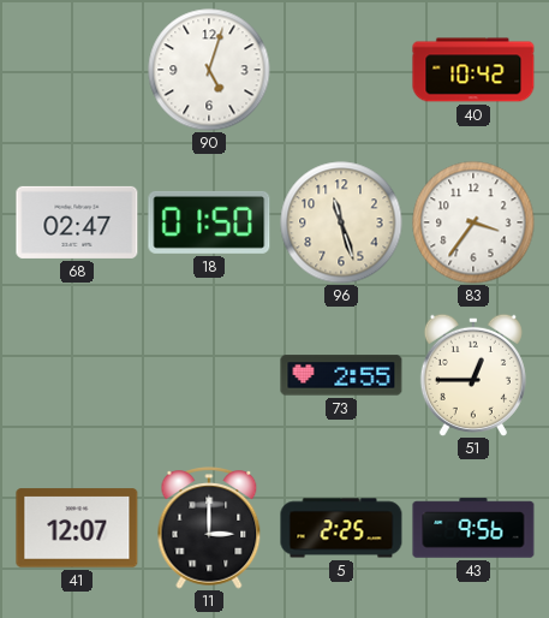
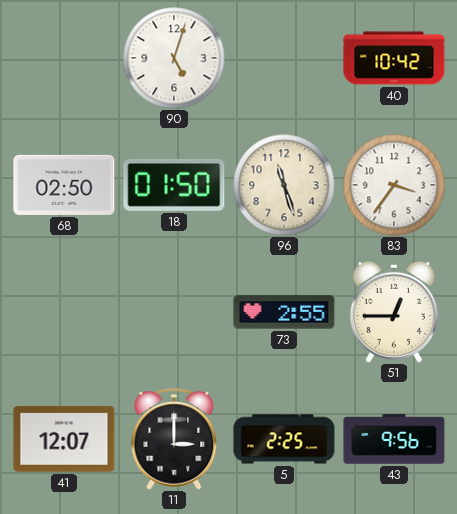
68: 02:47 -> 02:50 (64, 185)
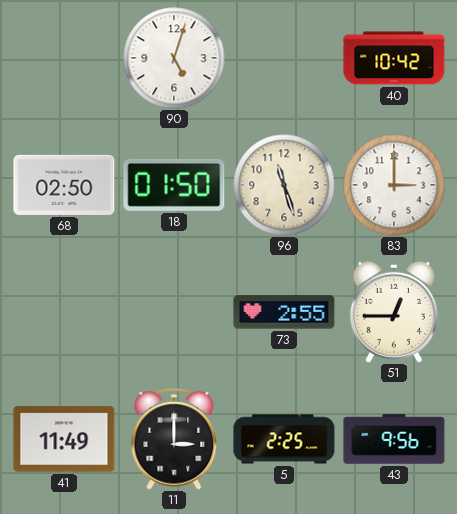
83: 3:36 -> 3:00 (394, 185)
41: 12:07 -> 11:49 (64, 439)
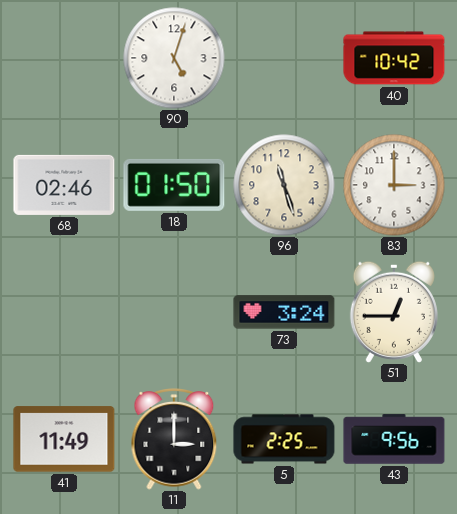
68: 02:50 -> 02:46 (64, 185)
73: 2:55 -> 3:24 (284, 312)
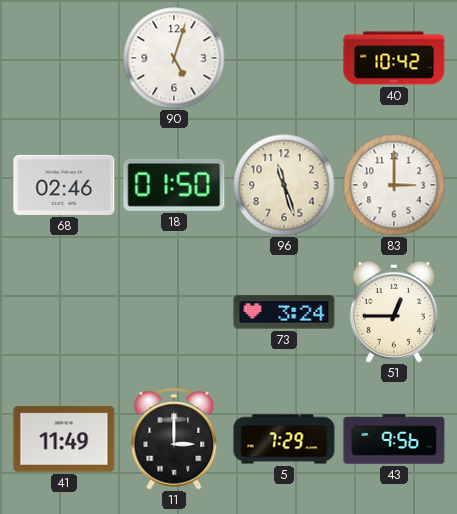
5: 2:25 -> 7:29 (284, 439)
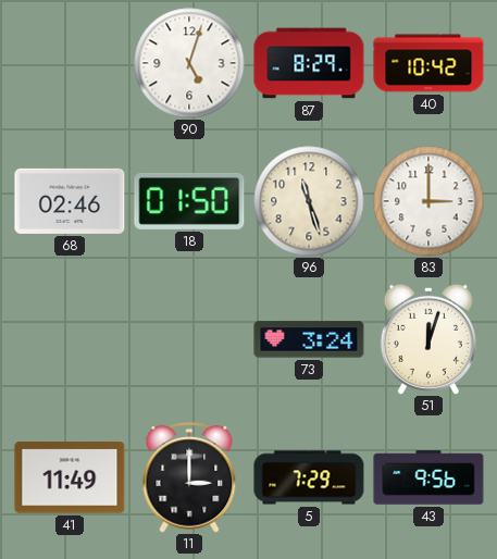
87: none -> 8:29 (309, 63)
51: 12:45 -> 12:03 (428, 339)
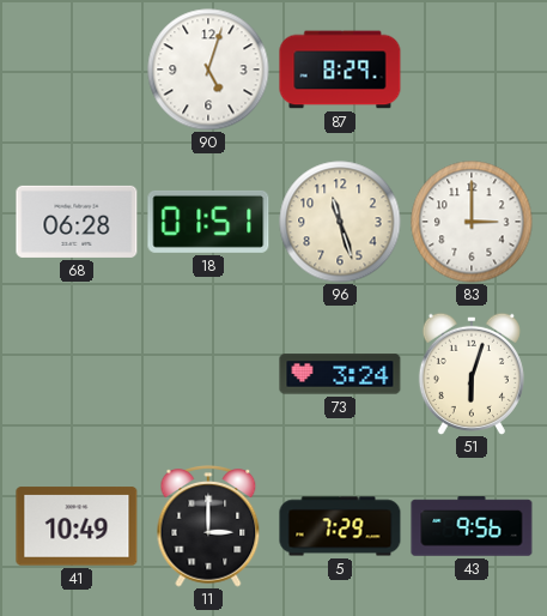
40: 10:42 -> none (428, 63)
68: 02:46 -> 06:28 (77, 222)
18: 01:50 -> 01:51 (208, 222)
51: 12:03 -> 6:03 (472, 374)
41: 11:49 -> 10:49 (77, 526)
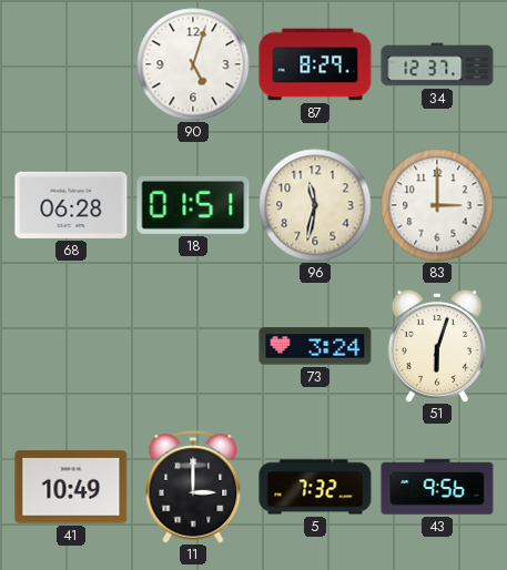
34: none -> 12:37 (437, 64)
96: 11:27 -> 11:32 (315, 205)
5: 7:29 -> 7:32 (315, 487)
